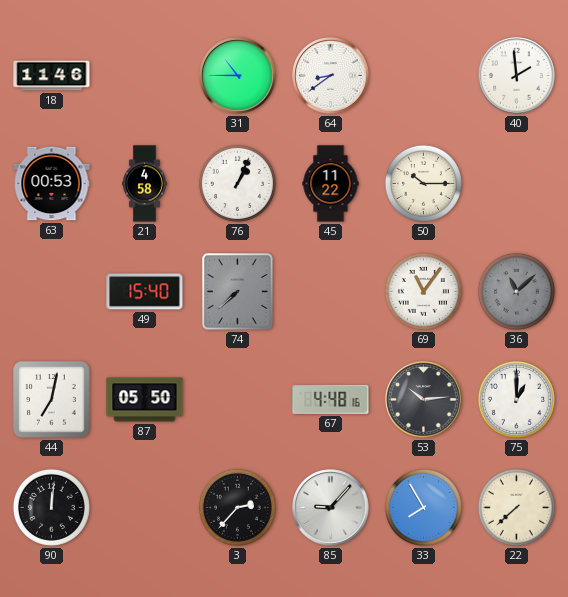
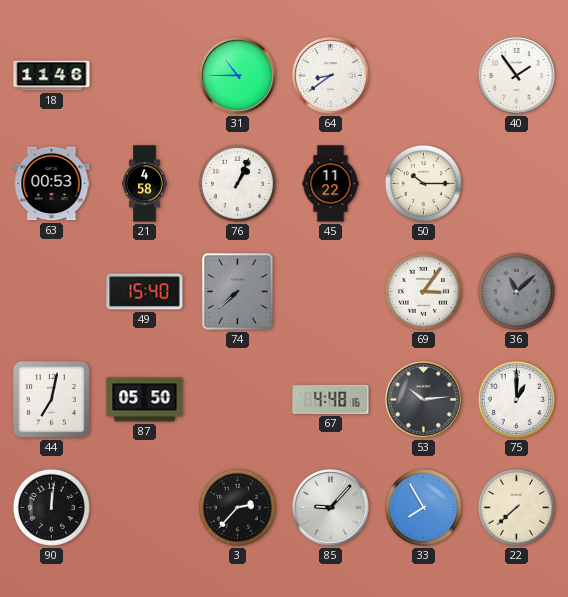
40: 1:59 -> 1:54 (517, 76)
69: 11:06 -> 3:06 (423, 291)
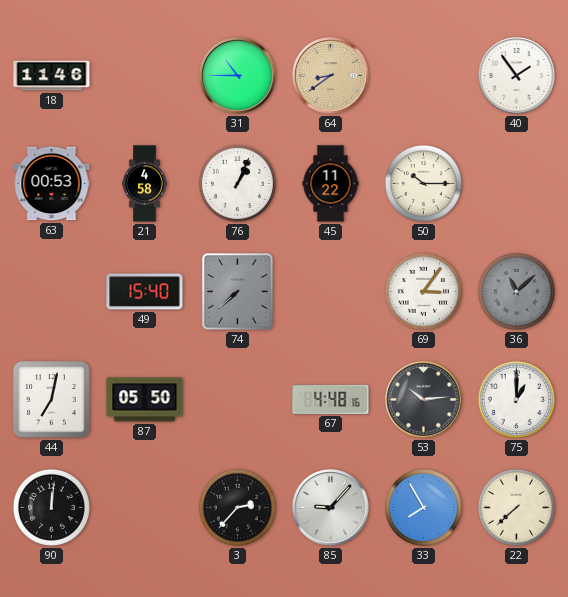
64 dial: white -> champagne (331, 76)
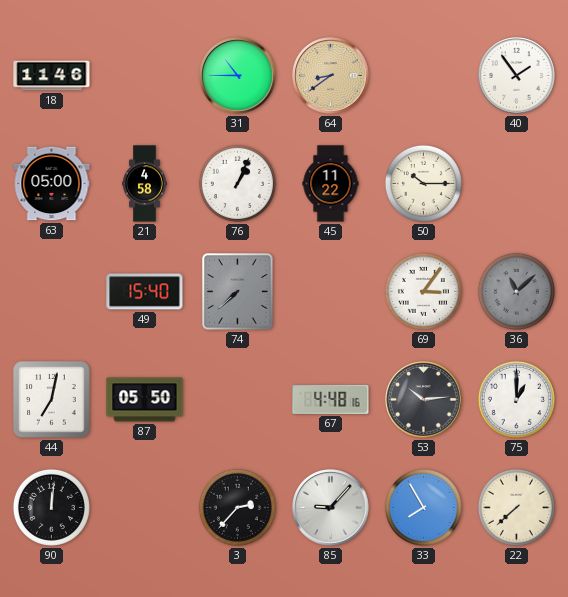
63: 00:53 -> 05:00 (52, 184)
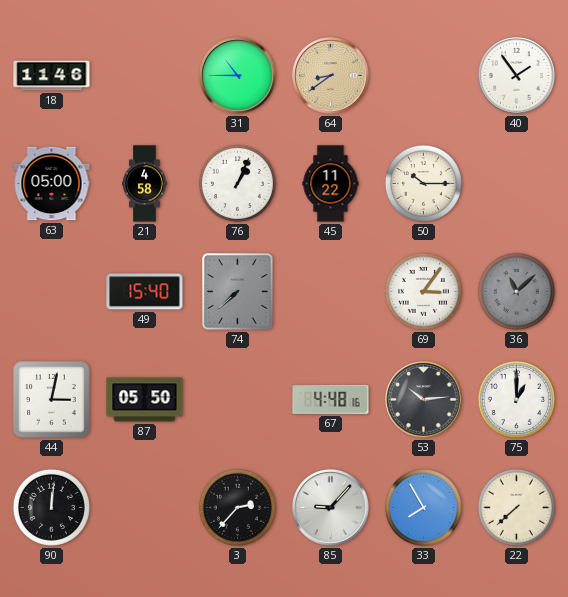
44: 7:02 -> 3:02 (52, 400)
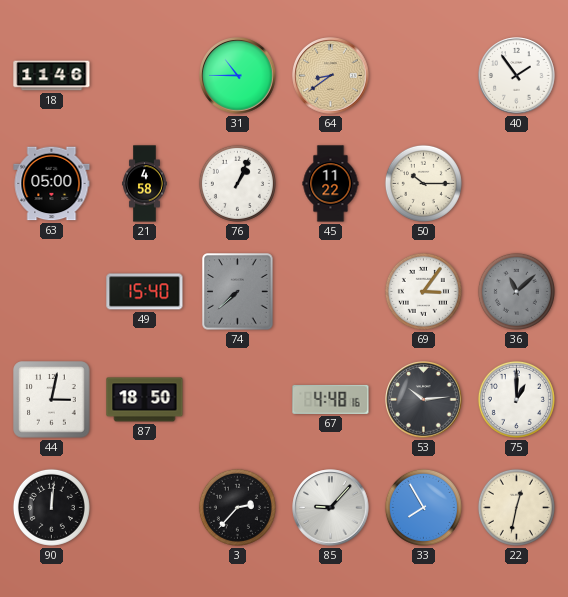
87: 05:50 -> 18:50 (145, 400)
22: 7:38 -> 12:32 (516, 507)
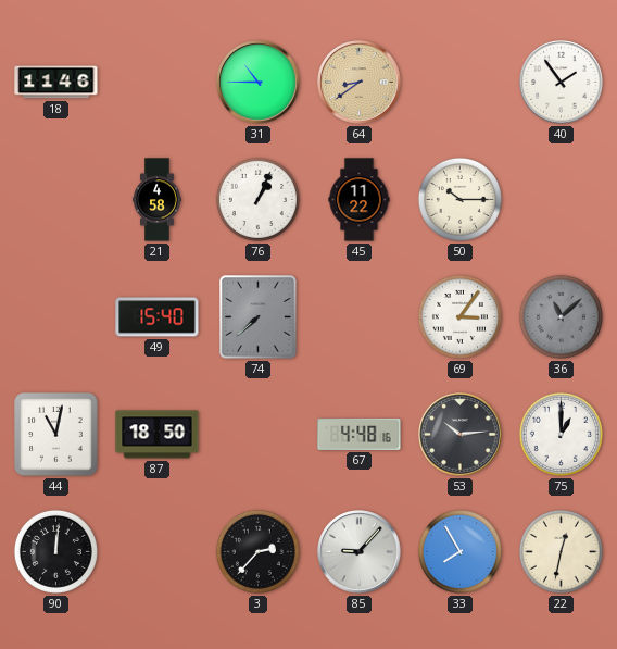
63: 05:00 -> none (52, 184)
44: 3:02 -> 11:02 (56, 435)
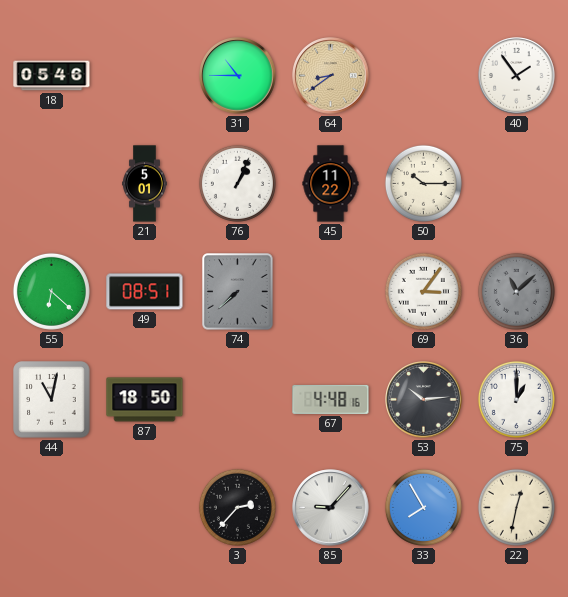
18: 11:46 -> 05:46 (52, 76)
21: 4:58 -> 5:01 (145, 184)
55: none -> 6:22 (51, 291)
49: 15:40 -> 08:51 (145, 292)
90: 12:01 -> none (55, 551)
